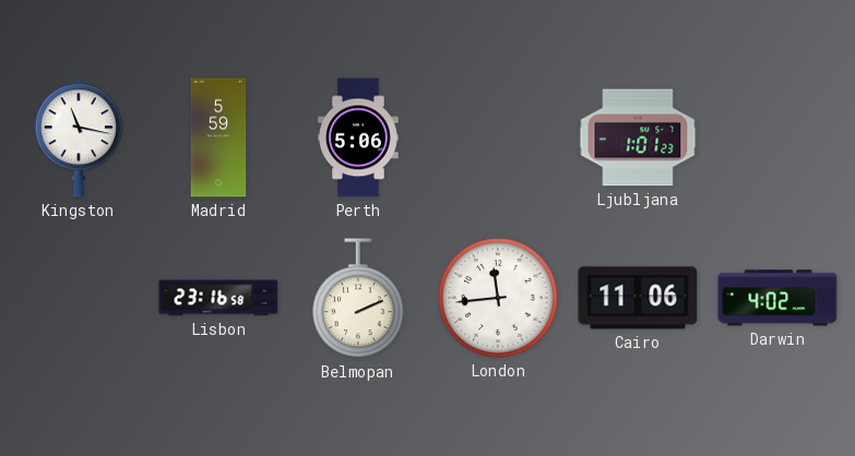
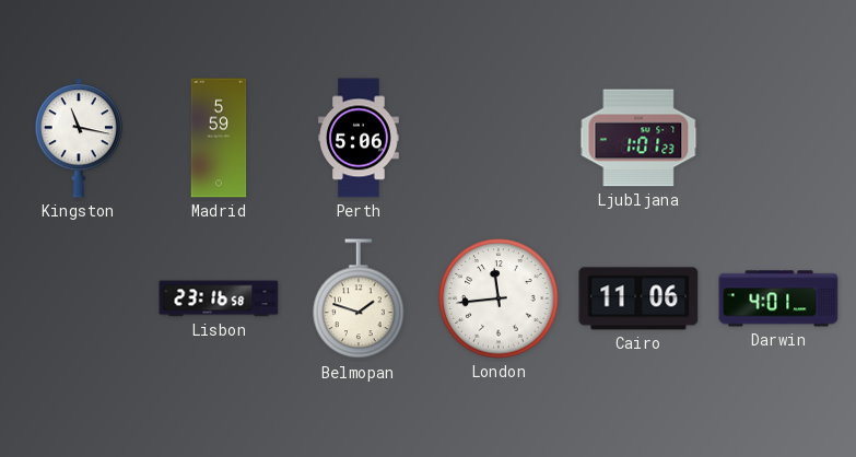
Belmopan: 2:11 -> 1:48 (359, 300)
Darwin: 4:02 -> 4:01 (778, 298)
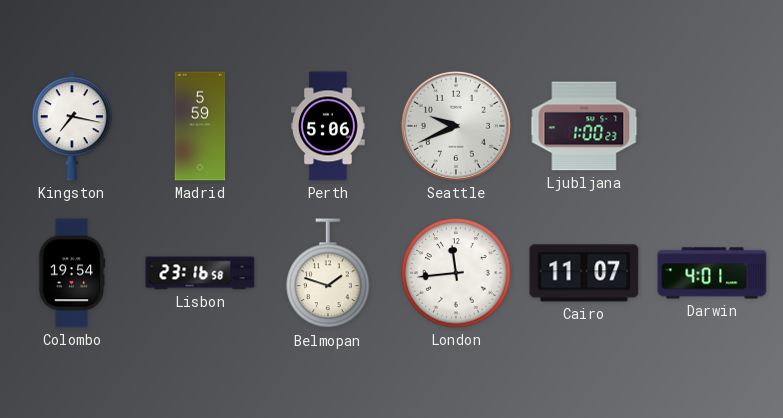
Kingston: 11:17 -> 7:17 (72, 126)
Seattle: none -> 9:41 (456, 126)
Ljubljana: 1:01 -> 1:00 (584, 126)
Colombo: none -> 19:54 (72, 273)
Cairo: 11:06 -> 11:07 (584, 273)
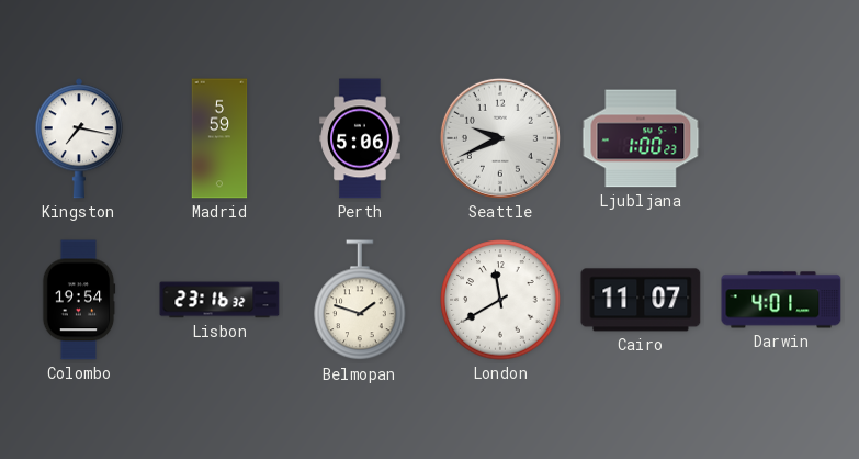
Lisbon: 23:16:58 -> 23:16:32 (219, 300)
London: 11:44 -> 11:40 (500, 300)
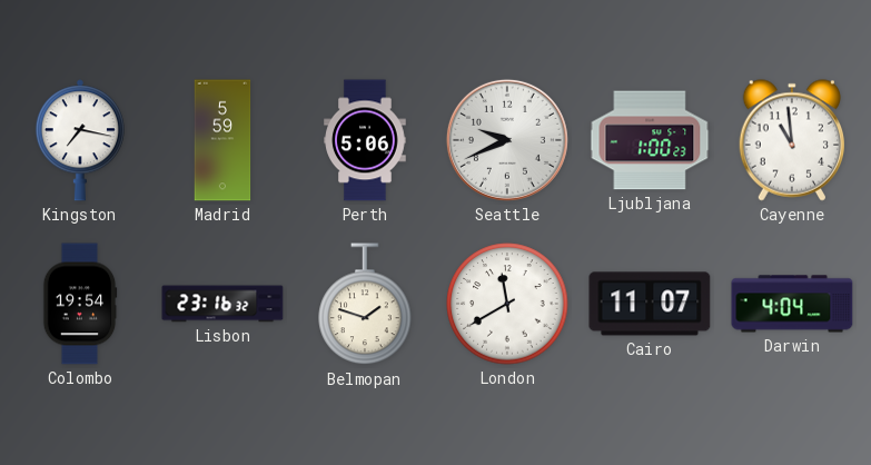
Cayenne: none -> 10:59 (791, 140)
Darwin: 4:01 -> 4:04 (792, 304)
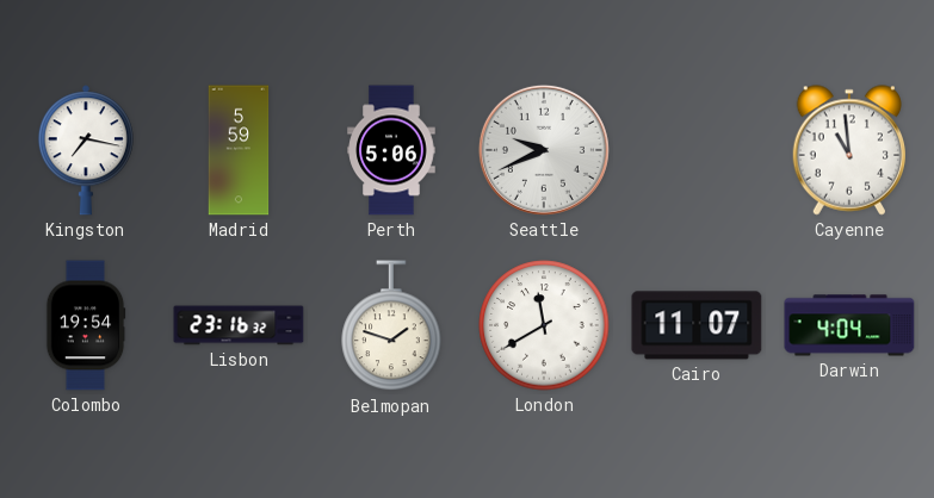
Ljubljana: 1:00 -> none (650, 140)
